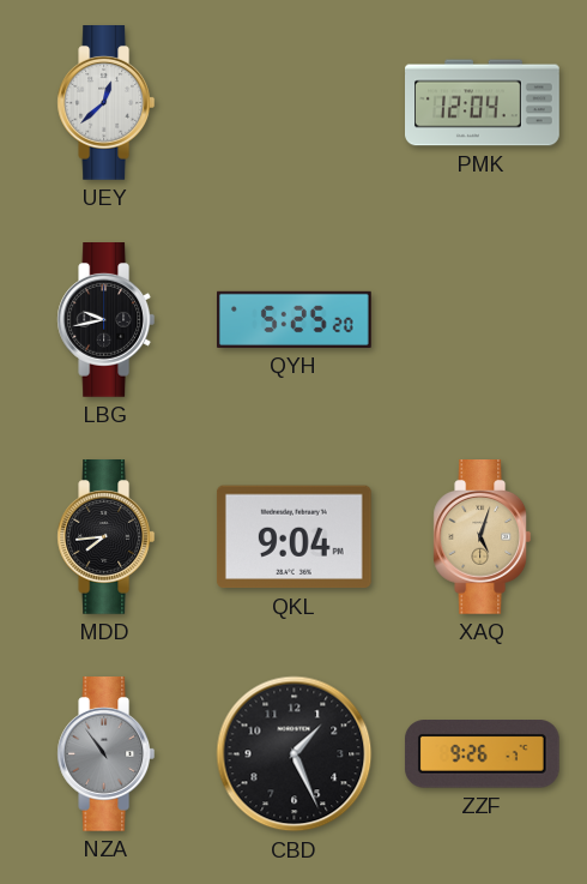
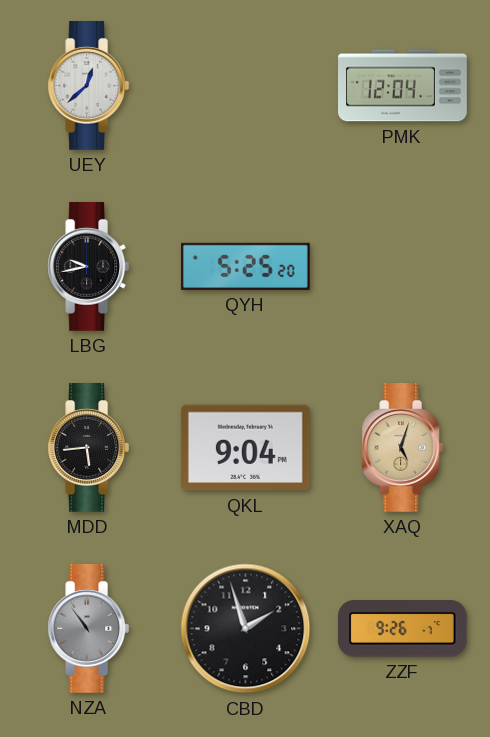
MDD: 7:44 -> 5:44 (89, 448)
CBD: 1:26 -> 1:57 (246, 629)
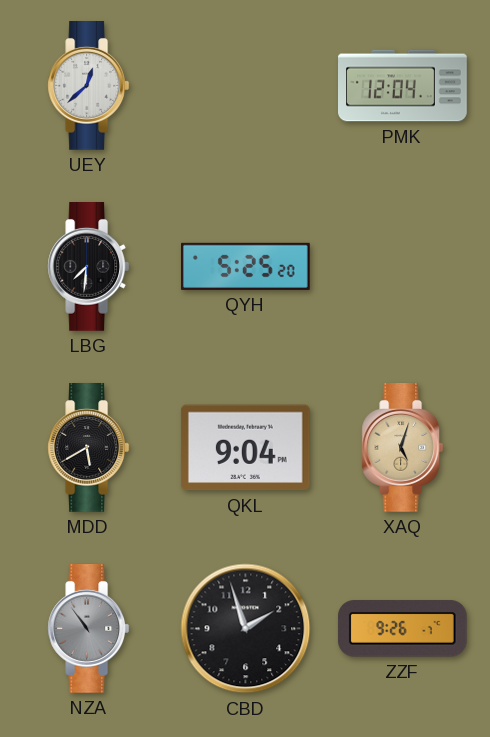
LBG: 9:43 -> 7:31 (89, 267)
MDD: 5:44 -> 5:40 (89, 448)
